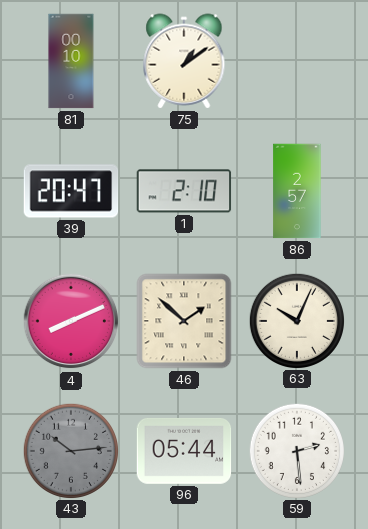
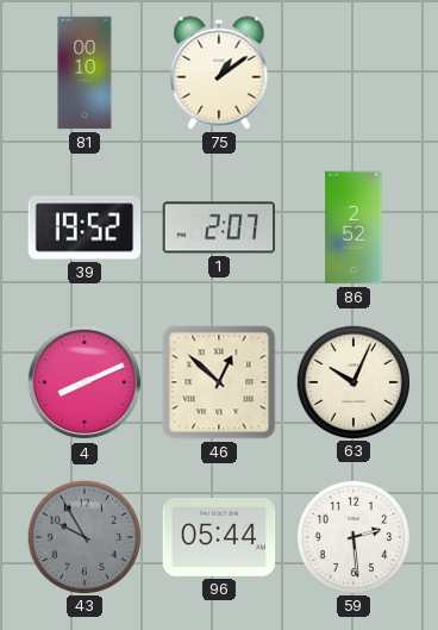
39: 20:47 -> 19:52 (85, 227)
1: 2:10 -> 2:07 (219, 227)
86: 2:57 -> 2:52 (353, 227)
46: 1:52 -> 12:52 (219, 382)
43: 10:14 -> 9:55 (83, 536)
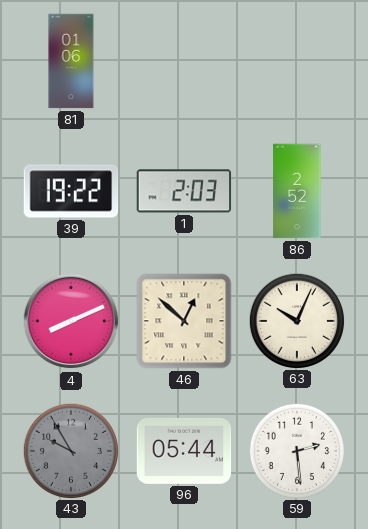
81: 00:10 -> 01:06 (71, 61)
75: 1:09 -> none (219, 73)
39: 19:52 -> 19:22 (71, 191)
1: 2:07 -> 2:03 (184, 191)
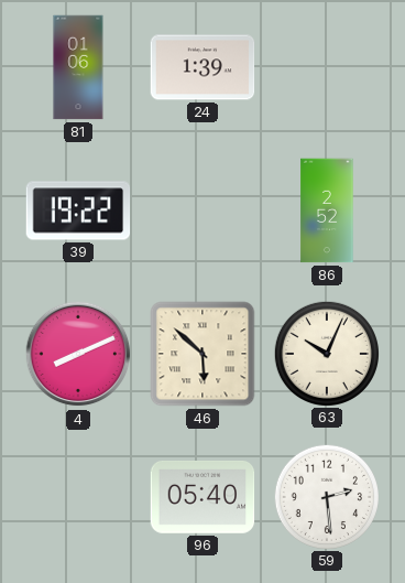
24: none -> 1:39 (202, 67)
1: 2:03 -> none (184, 191)
46: 12:52 -> 5:52 (202, 354)
43: 9:55 -> none (70, 450)
96: 05:44 -> 05:40 (202, 497)
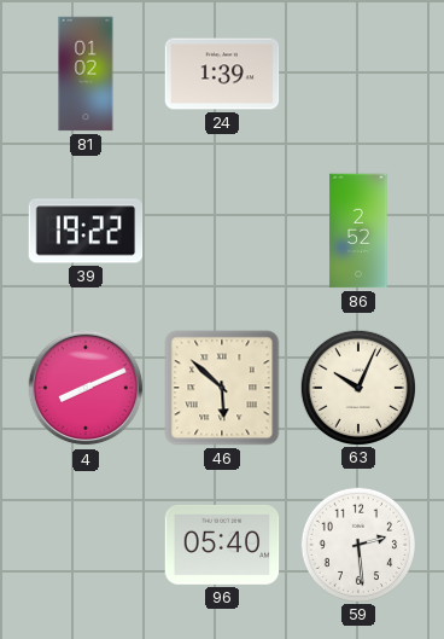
81: 01:06 -> 01:02 (86, 74)
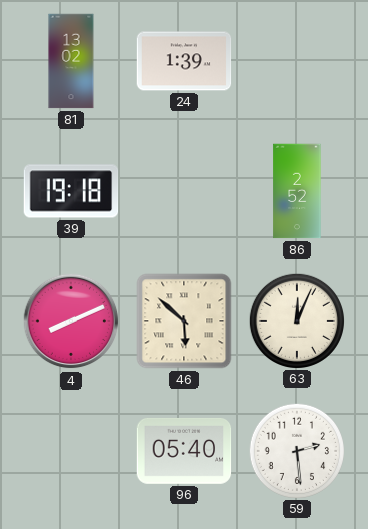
81: 01:02 -> 13:02 (71, 61)
39: 19:22 -> 19:18 (71, 191)
63: 10:04 -> 12:04 (296, 320)
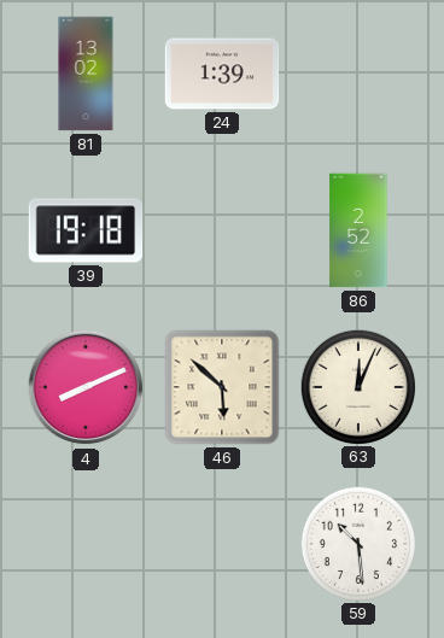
96: 05:40 -> none (184, 451)
59: 2:29 -> 10:29 (357, 543)
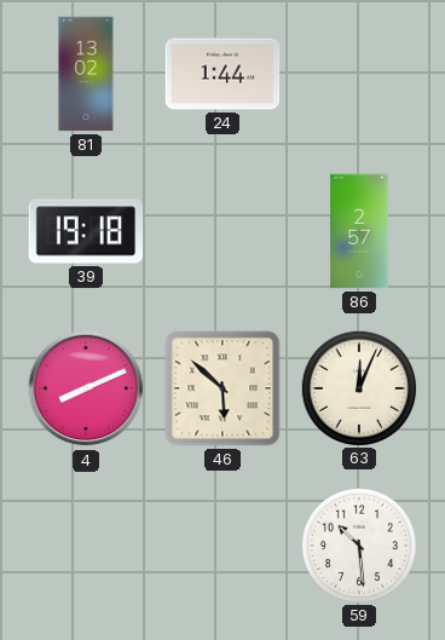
24: 1:39 -> 1:44 (223, 74)
86: 2:52 -> 2:57 (359, 231)
